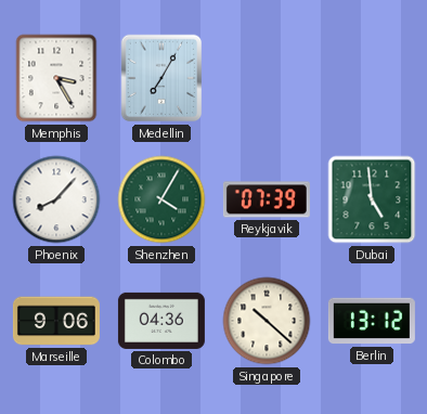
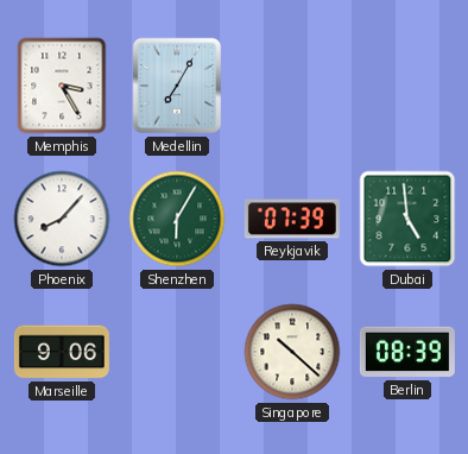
Shenzhen: 4:05 -> 6:05 (177, 219)
Colombo: 04:36 -> none (161, 321)
Berlin: 13:12 -> 08:39 (407, 352)
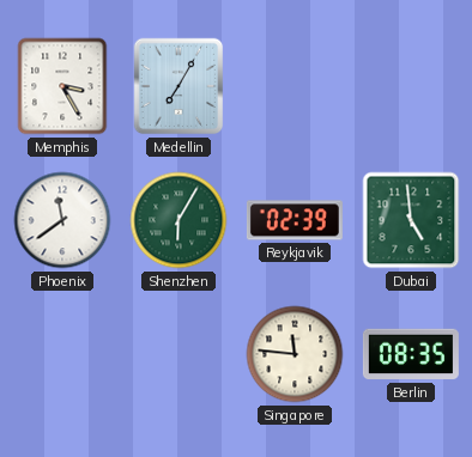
Phoenix: 8:07 -> 11:39 (62, 220)
Reykjavik: 07:39 -> 02:39 (295, 220)
Marseille: 9:06 -> none (62, 352)
Singapore: 10:22 -> 11:46 (295, 354)
Berlin: 08:39 -> 08:35 (411, 354)
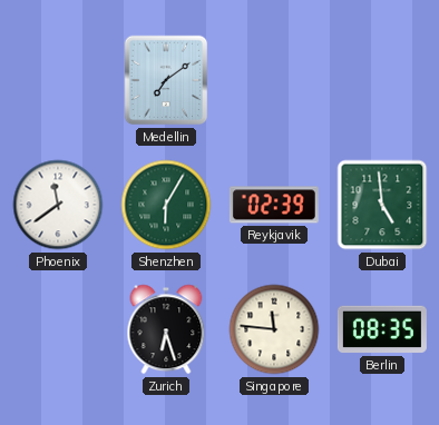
Memphis: 3:25 -> none (62, 86)
Medellin: 7:05 -> 7:09 (166, 80)
Zurich: none -> 6:27 (166, 329)
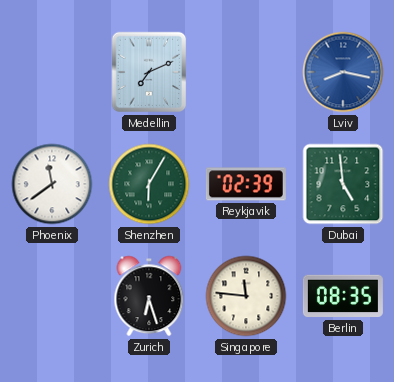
Medellin: 7:09 -> 7:11 (149, 72)
Lviv: none -> 8:17 (343, 72)
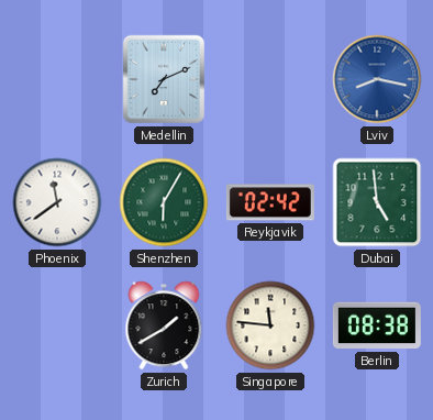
Reykjavik: 02:39 -> 02:42 (270, 202)
Zurich: 6:27 -> 1:40 (164, 325)
Berlin: 08:35 -> 08:38 (377, 325)
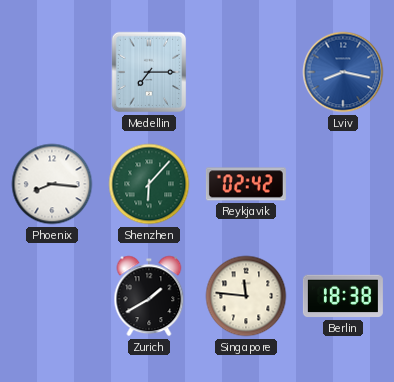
Medellin: 7:11 -> 7:15 (149, 72)
Phoenix: 11:39 -> 8:16 (52, 184)
Shenzhen: 6:05 -> 6:07 (149, 184)
Dubai: 4:59 -> none (377, 202)
Berlin: 08:38 -> 18:38 (343, 296)
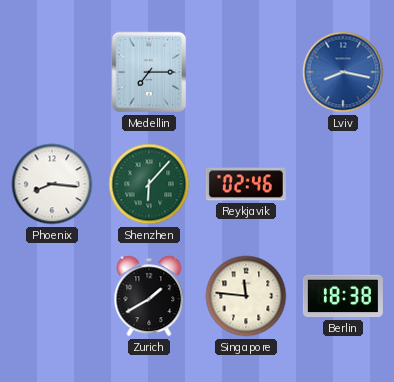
Reykjavik: 02:42 -> 02:46 (246, 184)
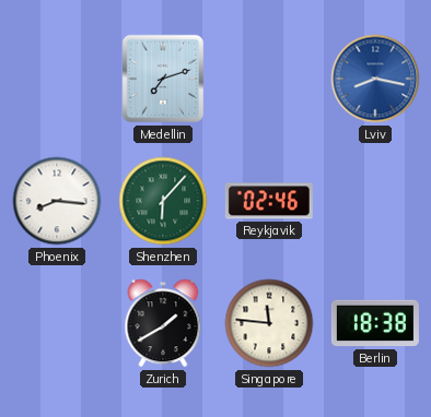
Medellin: 7:15 -> 7:12 (163, 79)
